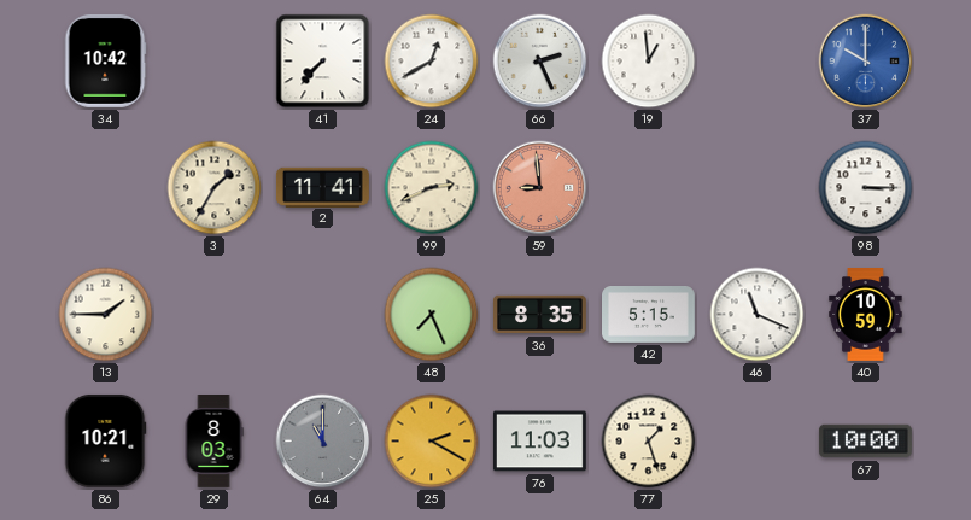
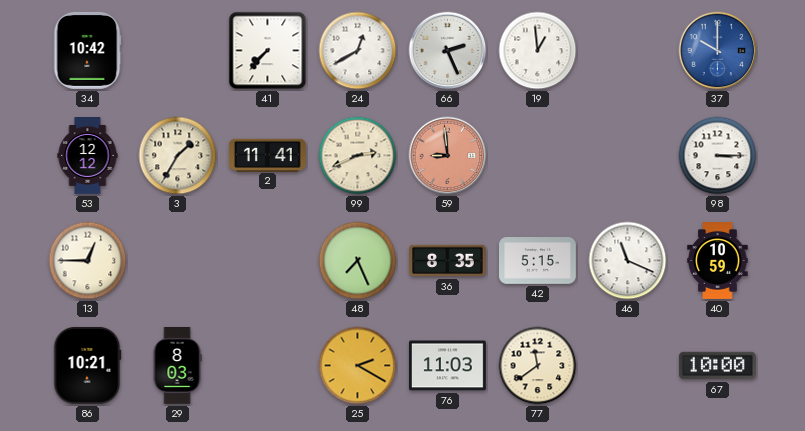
53: none -> 12:12 (88, 156)
13: 1:45 -> 12:45 (88, 261)
64: 11:00 -> none (323, 442)
77: 1:27 -> 11:39 (538, 366)
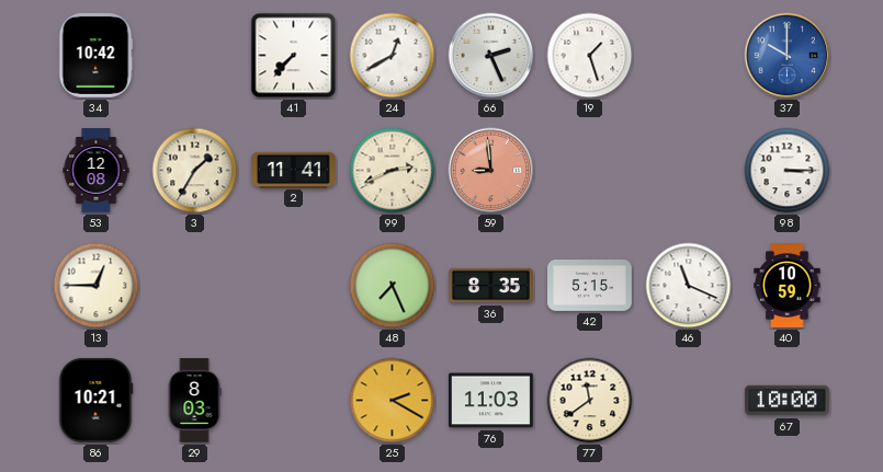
19: 12:59 -> 1:27 (590, 56)
53: 12:12 -> 12:08 (97, 171)
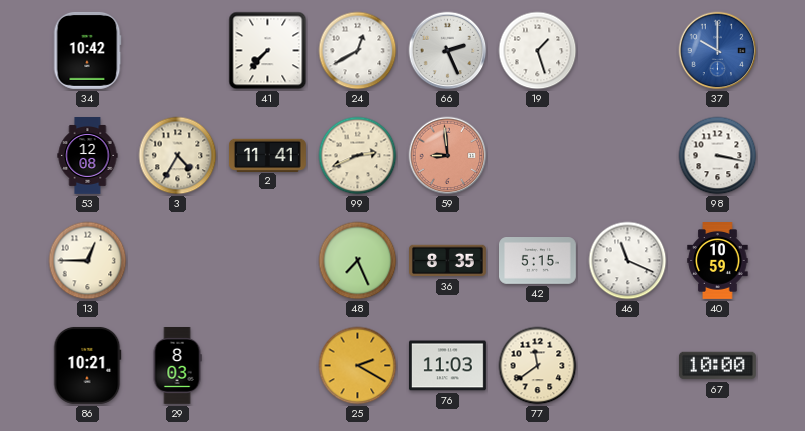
3: 1:35 -> 4:35 (178, 156)
98: 3:15 -> 3:17 (718, 156)
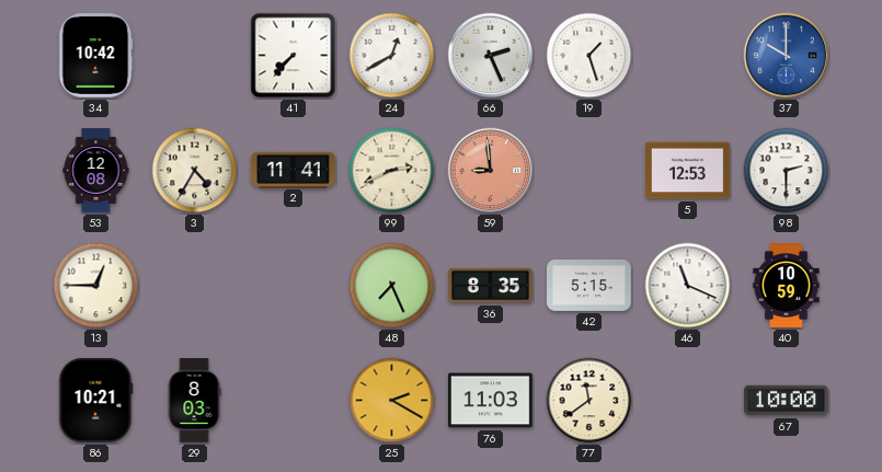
5: none -> 12:53 (688, 171)
98: 3:17 -> 2:30 (787, 171)
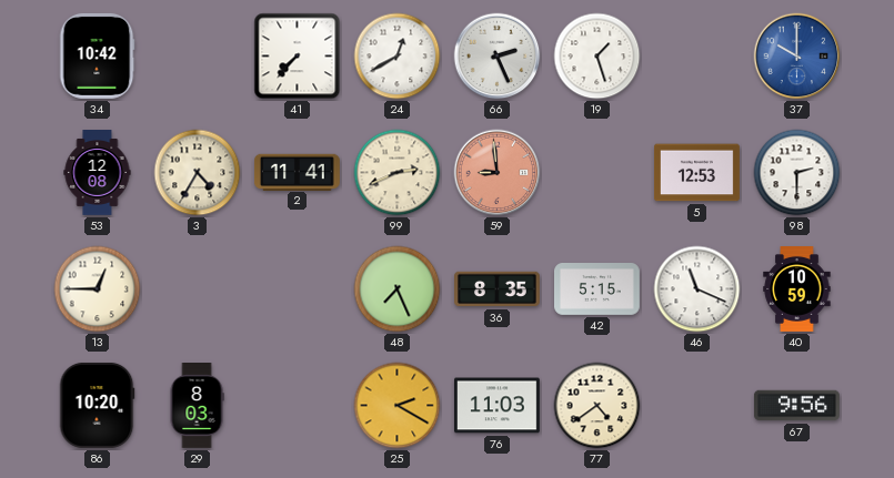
86: 10:21 -> 10:20 (97, 405)
77: 11:39 -> 4:39 (597, 406)
67: 10:00 -> 9:56 (797, 406)
